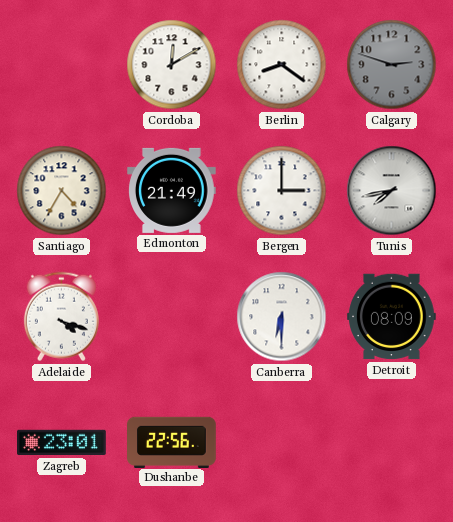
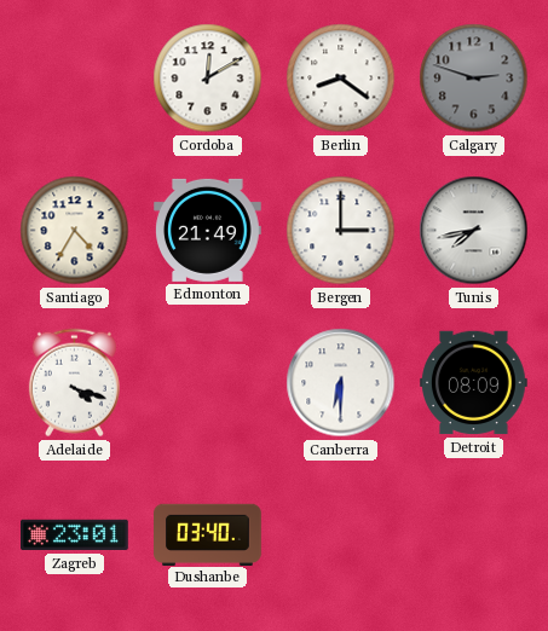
Dushanbe: 22:56 -> 03:40 (208, 534)
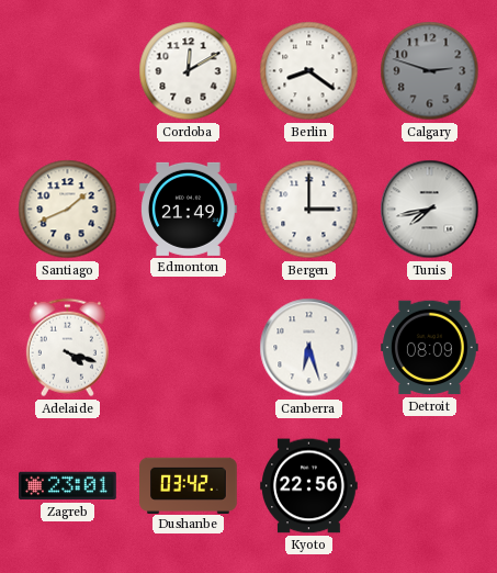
Santiago: 4:35 -> 1:41 (68, 210)
Canberra: 6:30 -> 6:27 (309, 348)
Dushanbe: 03:40 -> 03:42 (189, 485)
Kyoto: none -> 22:56 (309, 486)
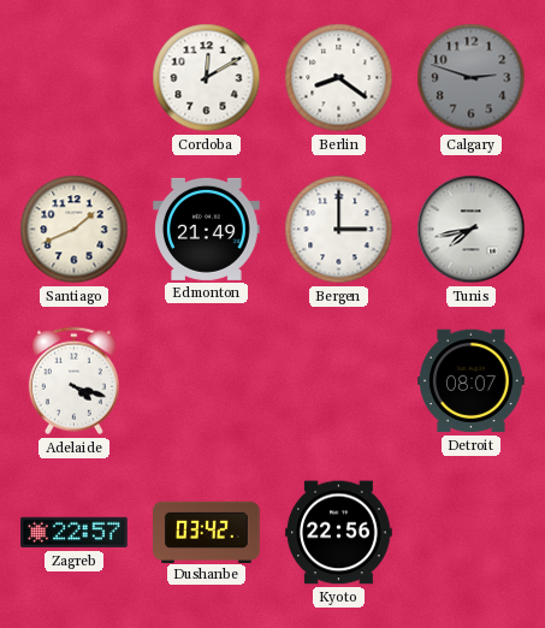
Canberra: 6:27 -> none (309, 348)
Detroit: 08:09 -> 08:07 (472, 381)
Zagreb: 23:01 -> 22:57 (75, 533)
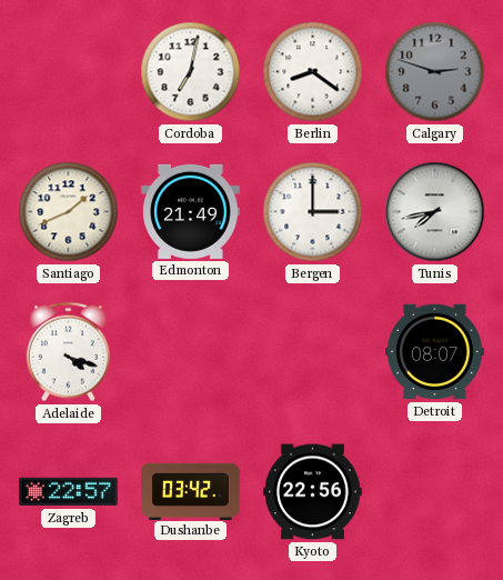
Cordoba: 12:10 -> 7:02 (191, 72)
